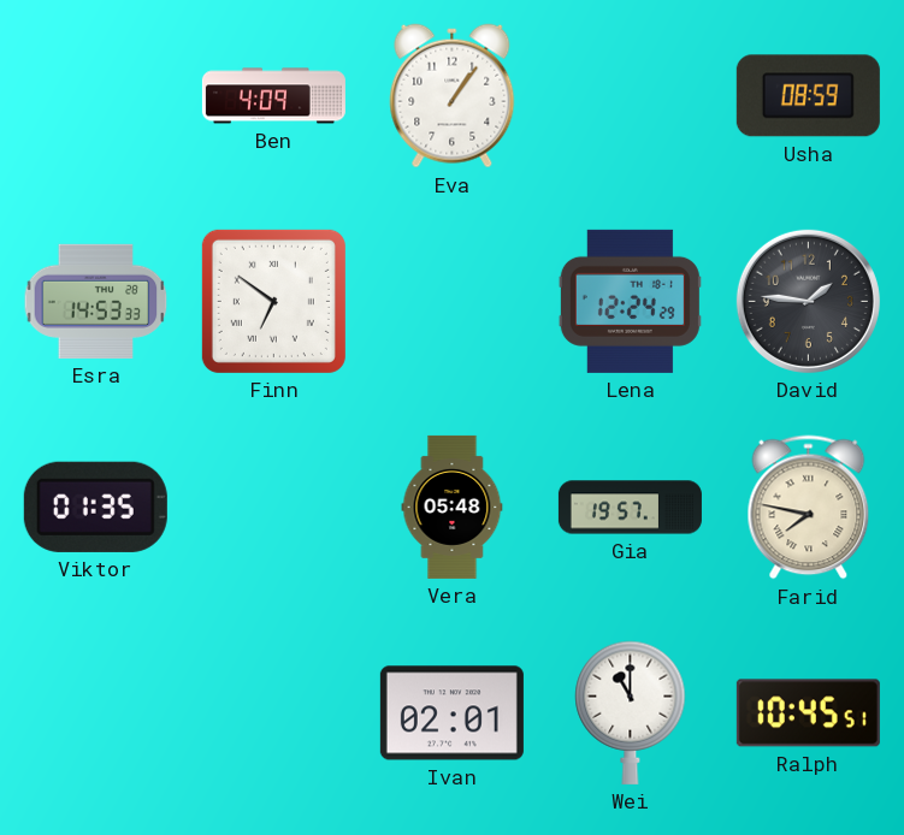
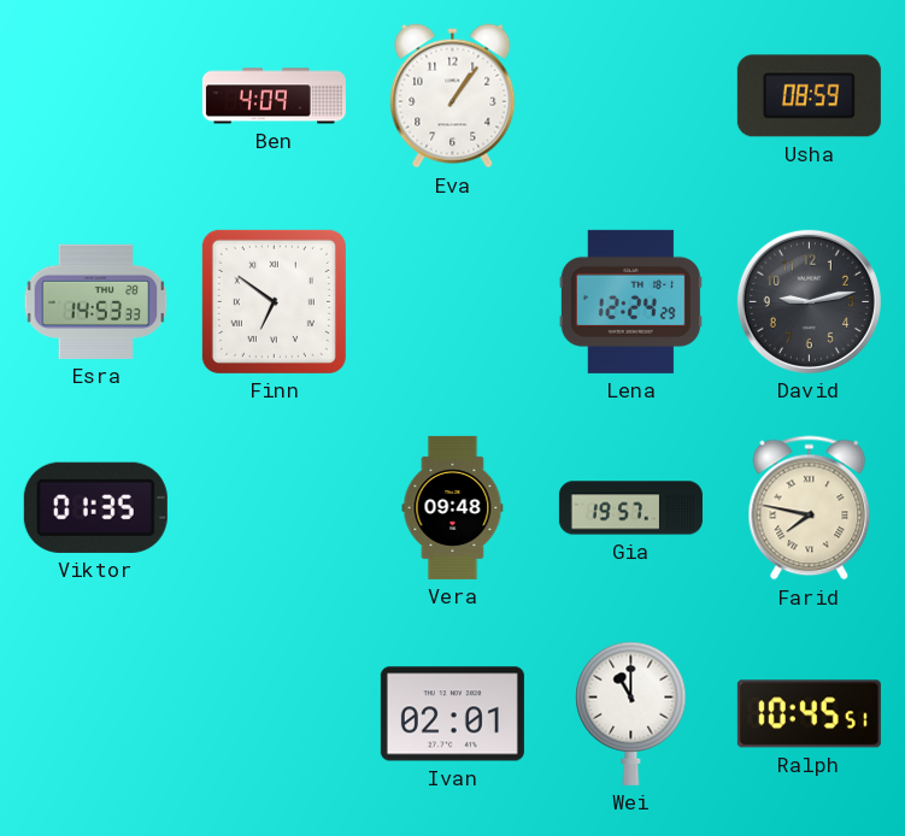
David: 1:46 -> 9:13 (809, 301)
Vera: 05:48 -> 09:48 (453, 507)
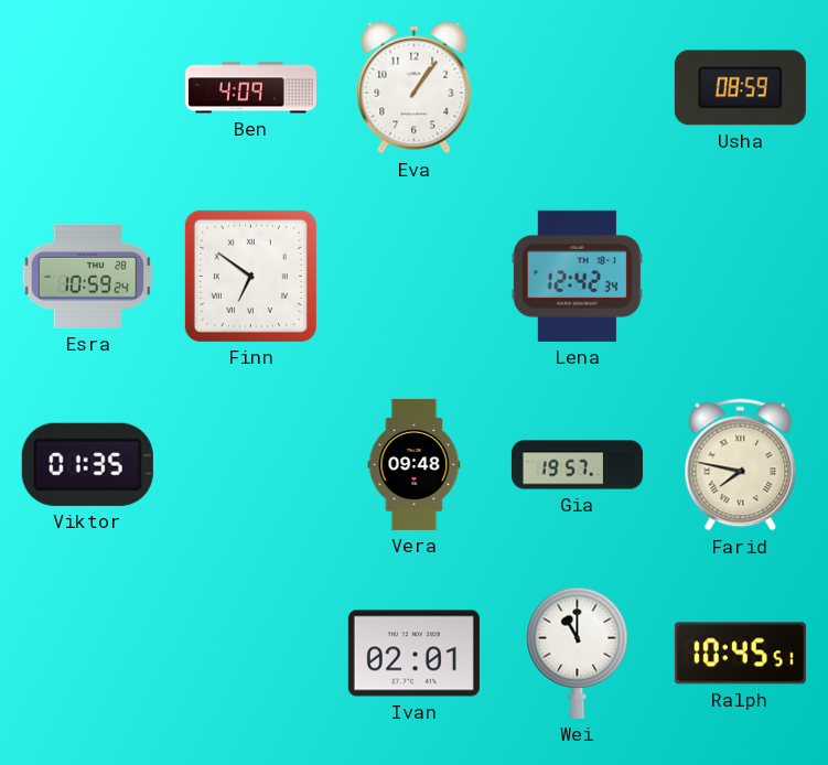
Esra: 14:53 -> 10:59 (88, 276)
Lena: 12:24 -> 12:42 (577, 276)
David: 9:13 -> none (809, 301)
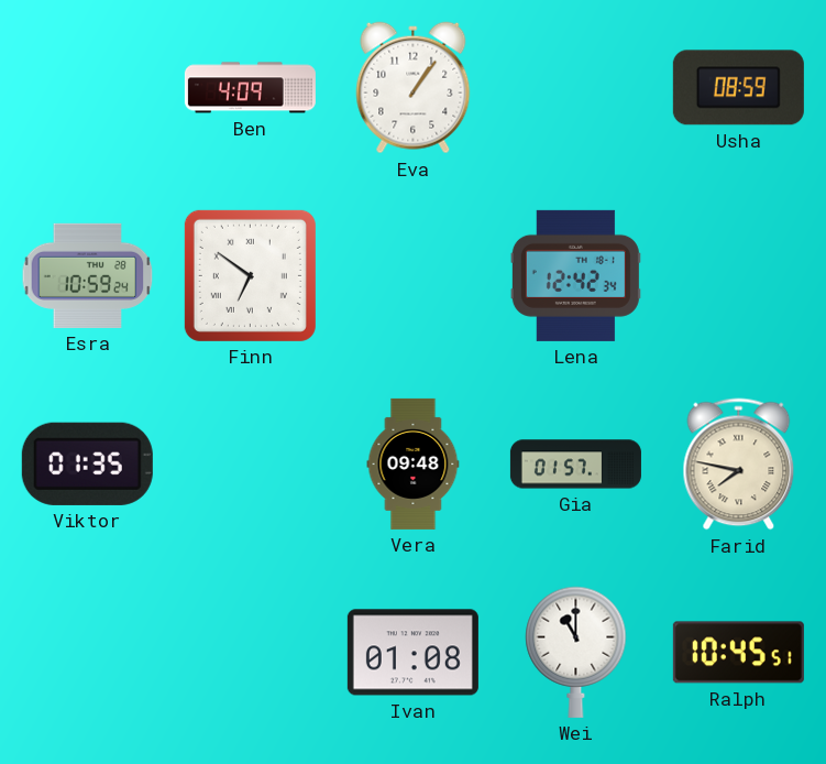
Gia: 19:57 -> 01:57 (575, 465)
Ivan: 02:01 -> 01:08 (412, 653)
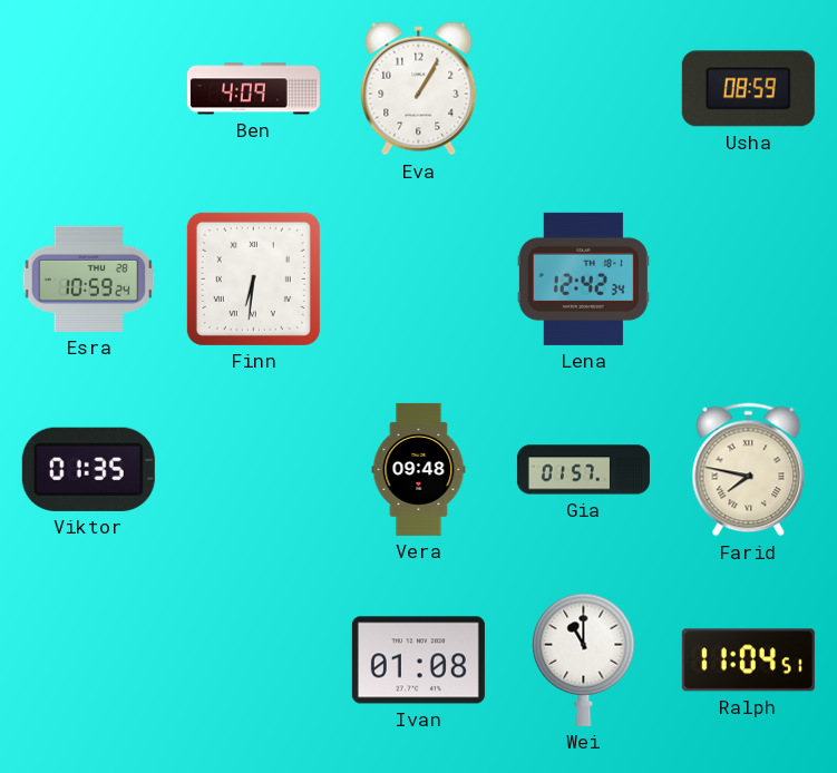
Eva: 1:06 -> 1:05 (419, 89)
Finn: 6:51 -> 6:31 (253, 278)
Ralph: 10:45 -> 11:04 (748, 661)
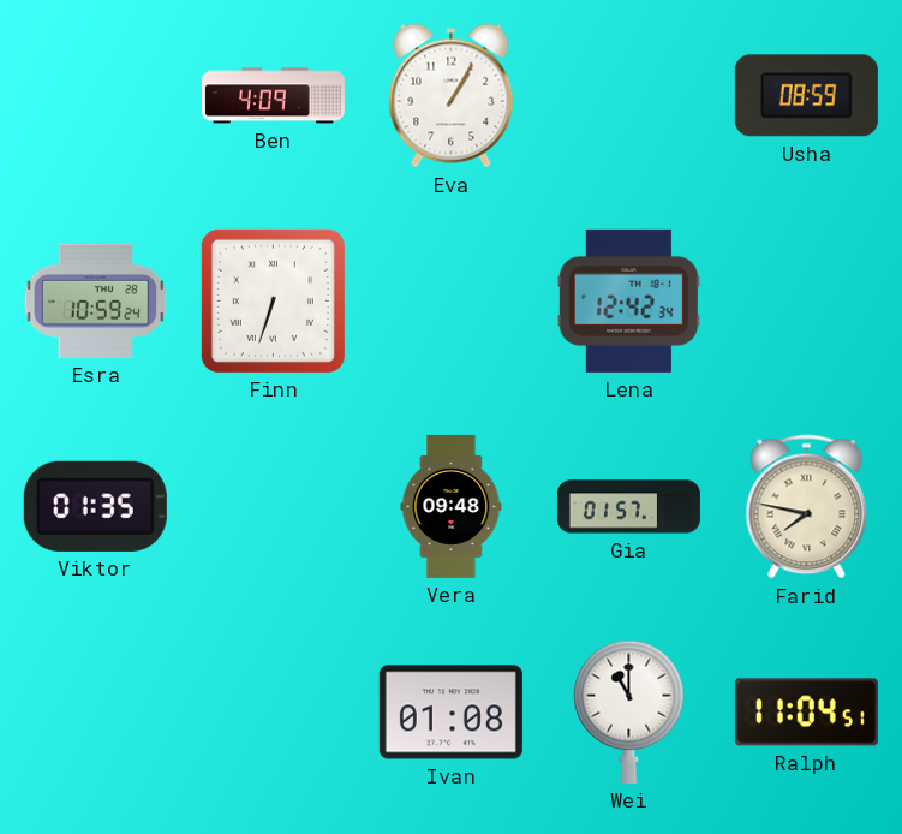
Finn: 6:31 -> 6:33 (273, 300)
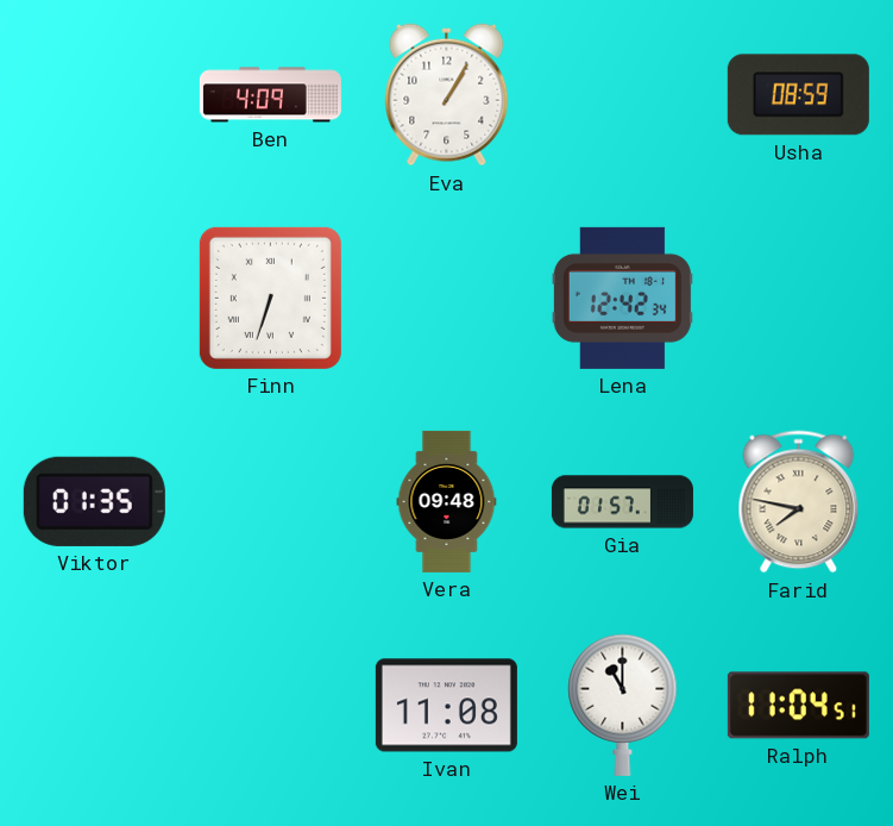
Esra: 10:59 -> none (96, 300)
Ivan: 01:08 -> 11:08 (446, 706)
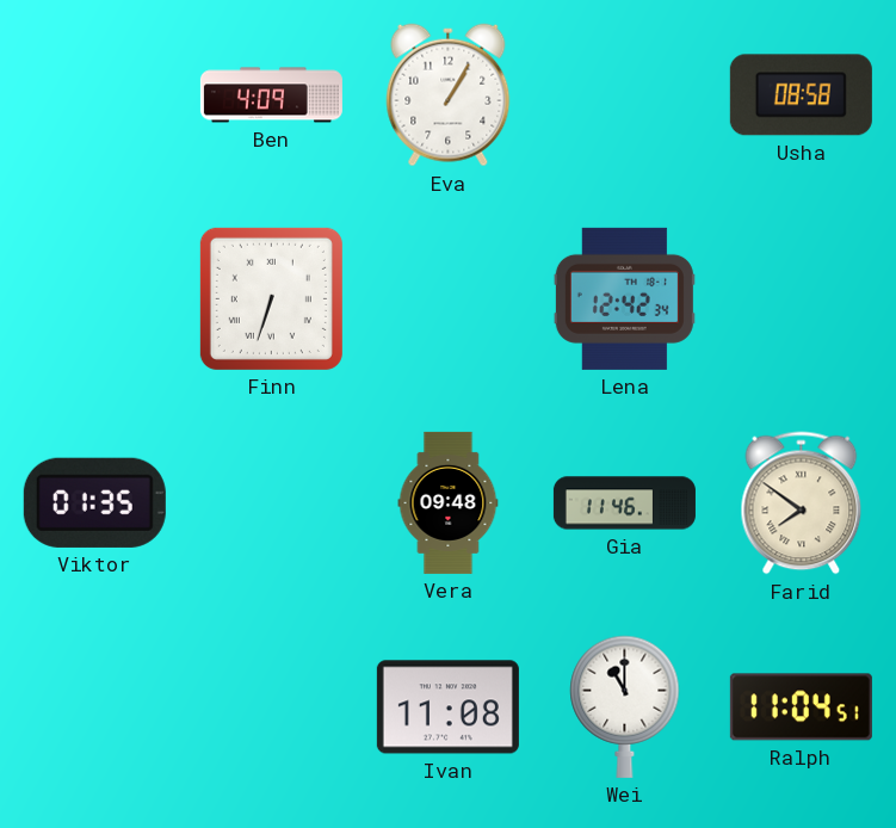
Usha: 08:59 -> 08:58 (801, 95)
Gia: 01:57 -> 11:46 (624, 503)
Farid: 7:47 -> 7:51 (802, 503)
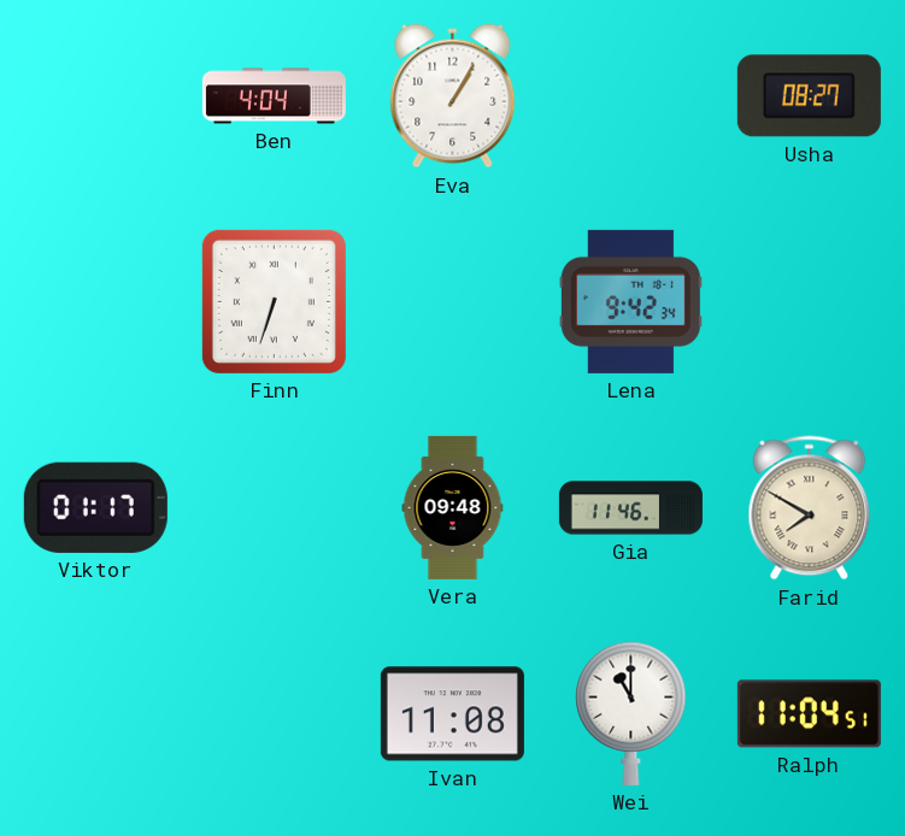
Ben: 4:09 -> 4:04 (274, 96)
Usha: 08:58 -> 08:27 (809, 96)
Lena: 12:42 -> 9:42 (630, 301)
Viktor: 01:35 -> 01:17 (95, 507)
Farid: 7:51 -> 7:50 (810, 508)
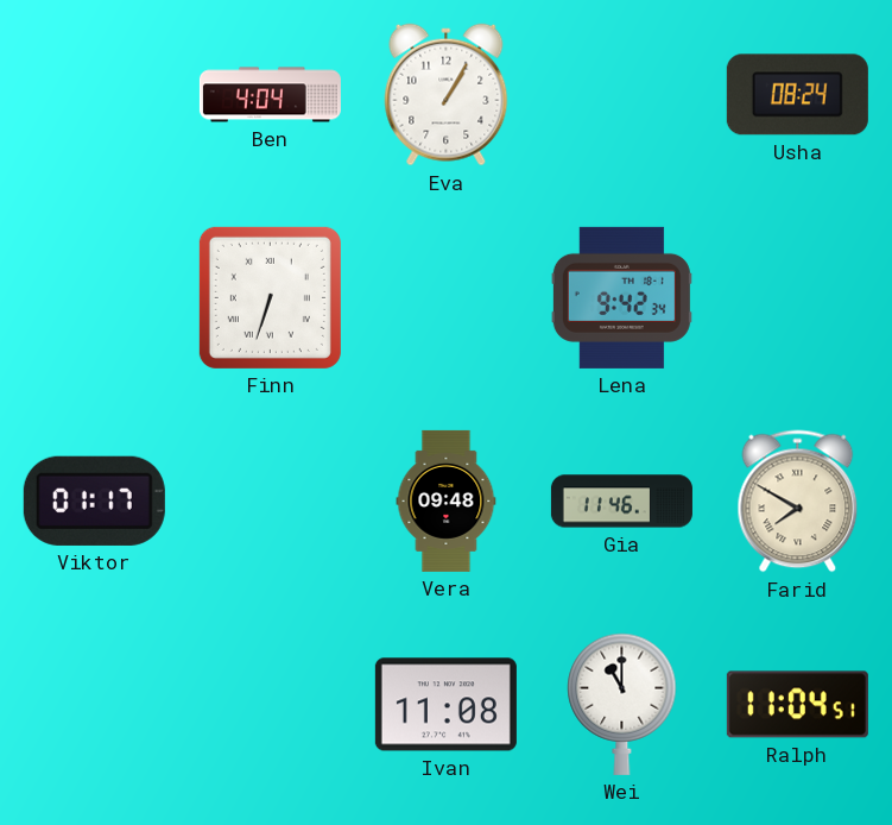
Usha: 08:27 -> 08:24 (797, 95)
